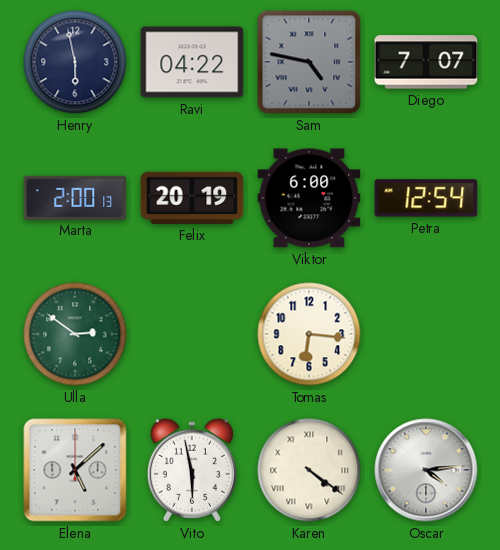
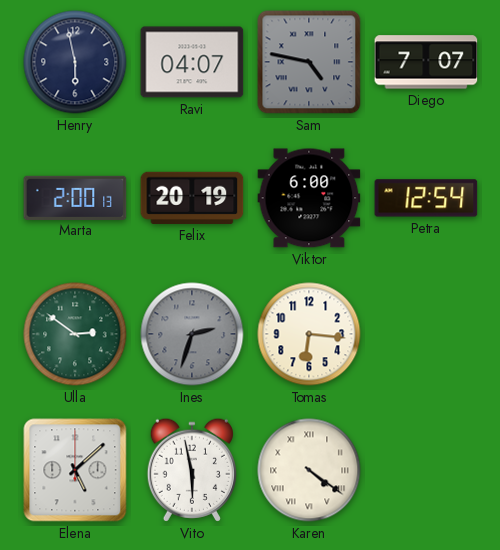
Ravi: 04:22 -> 04:07 (192, 62)
Ines: none -> 2:33 (192, 334)
Oscar: 4:14 -> none (426, 470)
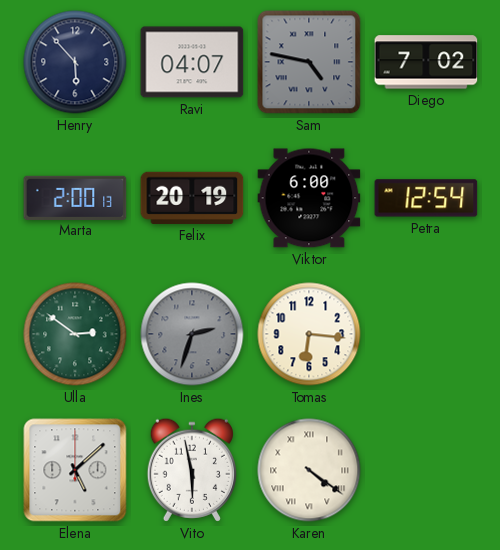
Henry: 5:58 -> 5:53 (75, 62)
Diego: 7:07 -> 7:02 (426, 62)
